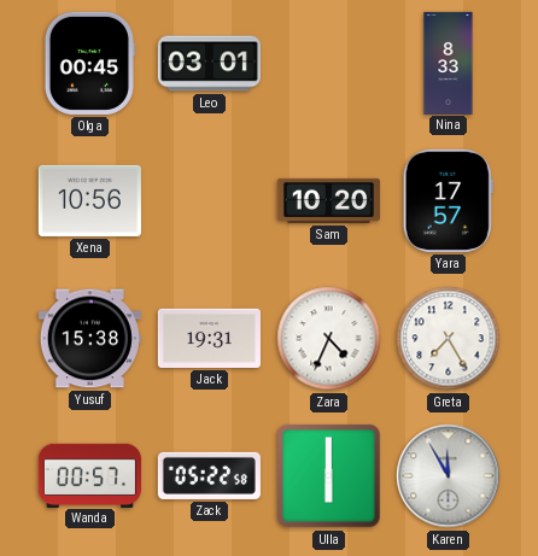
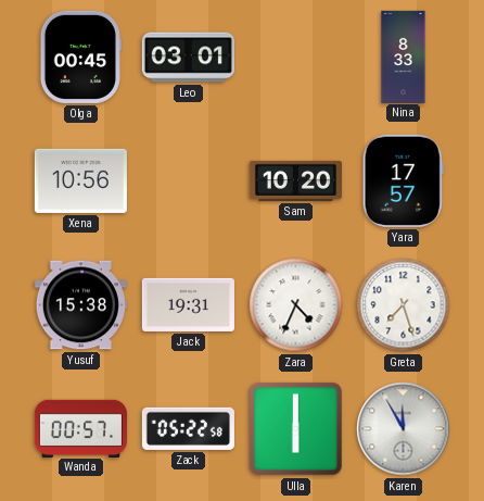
Greta: 7:25 -> 7:27 (404, 305)
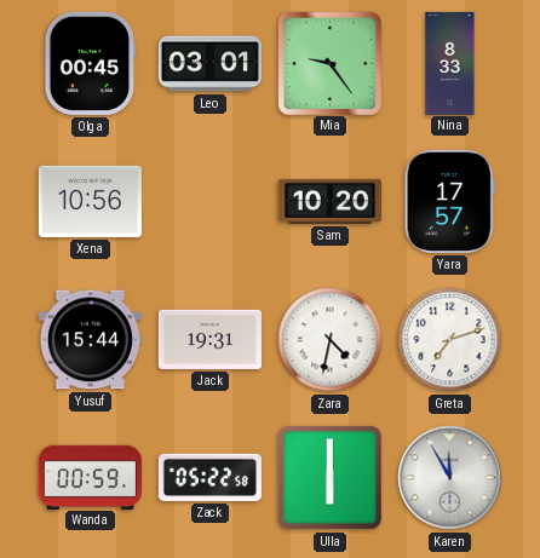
Mia: none -> 9:24 (329, 63)
Yusuf: 15:38 -> 15:44 (90, 340)
Zara: 4:34 -> 4:32 (331, 340)
Greta: 7:27 -> 7:12 (450, 340)
Wanda: 00:57 -> 00:59 (90, 477)
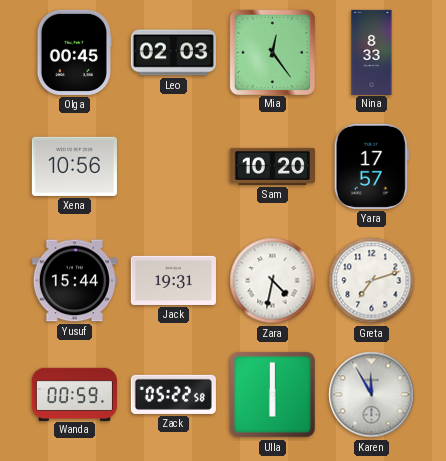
Leo: 03:01 -> 02:03 (173, 53)
Mia: 9:24 -> 12:24 (272, 52)
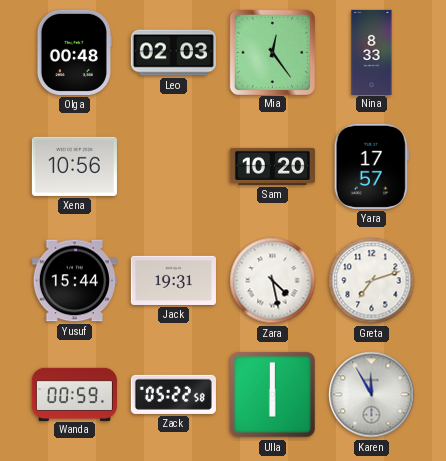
Olga: 00:45 -> 00:48 (74, 52)
Zara: 4:32 -> 4:28 (273, 281)
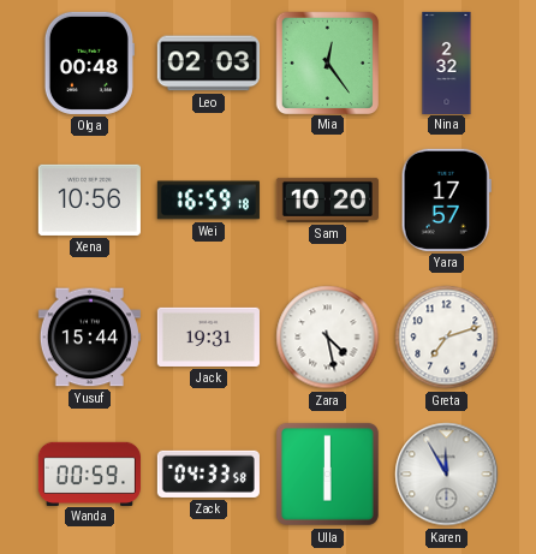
Nina: 8:33 -> 2:32 (447, 62)
Wei: none -> 16:59 (208, 201)
Zack: 05:22 -> 04:33 (208, 473)
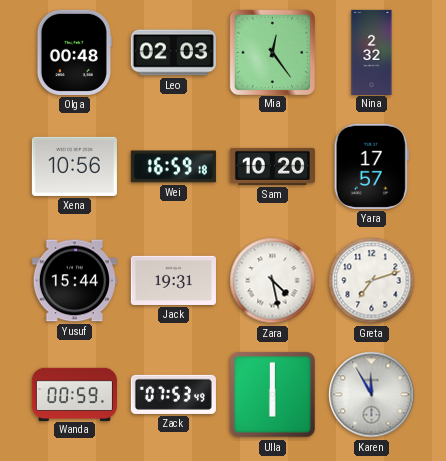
Zack: 04:33 -> 07:53 (173, 394)
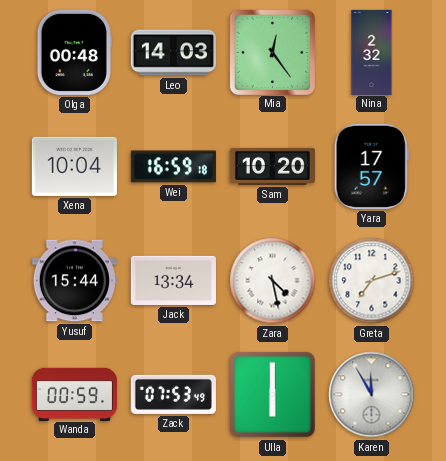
Leo: 02:03 -> 14:03 (173, 53)
Xena: 10:56 -> 10:04 (74, 166)
Jack: 19:31 -> 13:34 (173, 280)
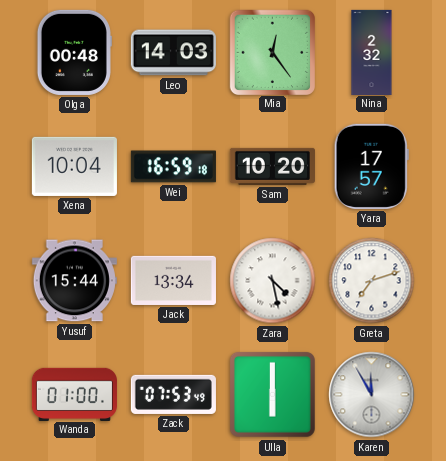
Wanda: 00:59 -> 01:00 (74, 394)
